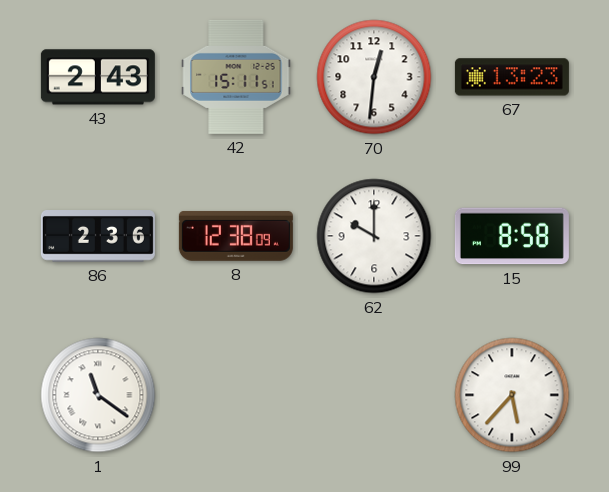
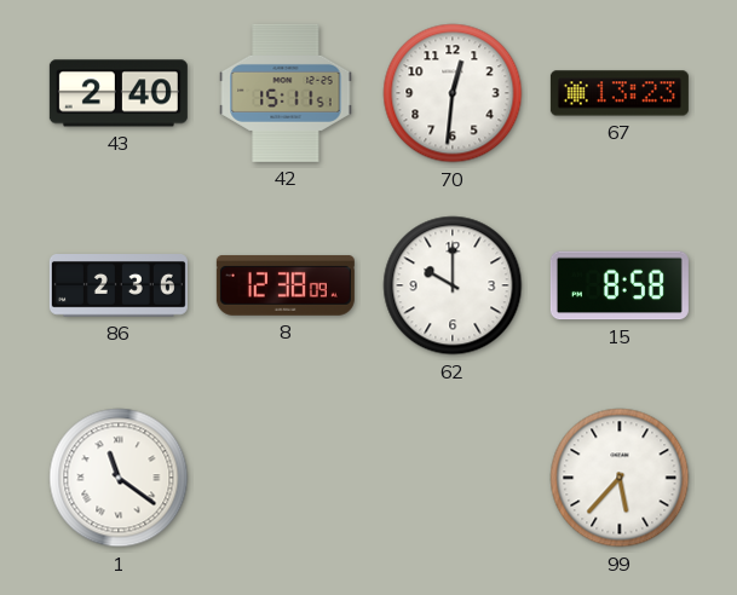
43: 2:43 -> 2:40 (119, 93)
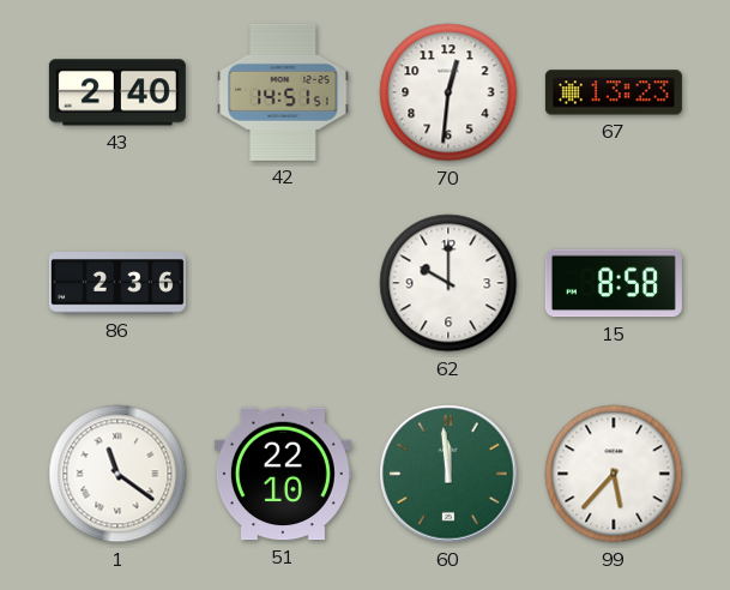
42: 15:11 -> 14:51 (283, 92)
8: 12:38 -> none (286, 285)
51: none -> 22:10 (283, 474)
60: none -> 11:59 (448, 474)
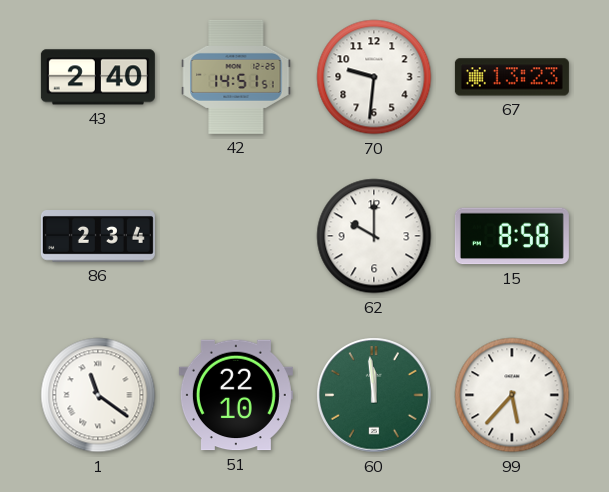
70: 12:31 -> 9:31 (374, 77)
86: 2:36 -> 2:34 (98, 237)
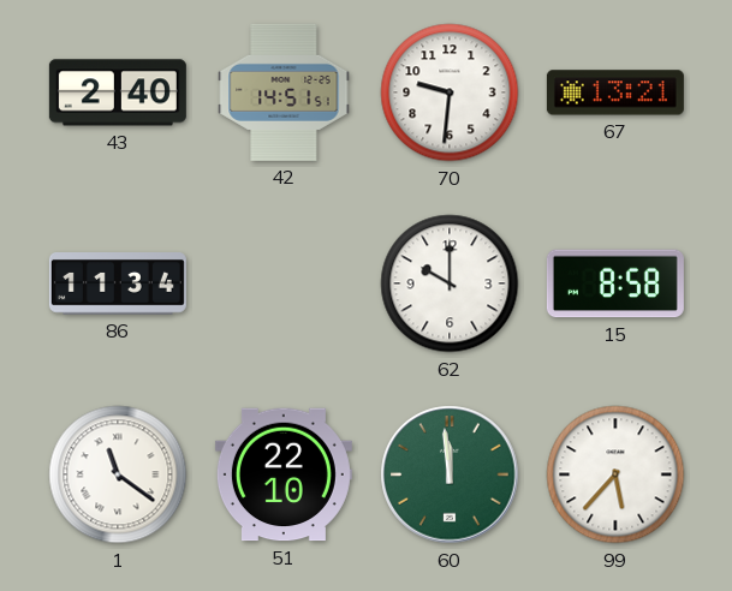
67: 13:23 -> 13:21 (615, 92)
86: 2:34 -> 11:34 (118, 285)
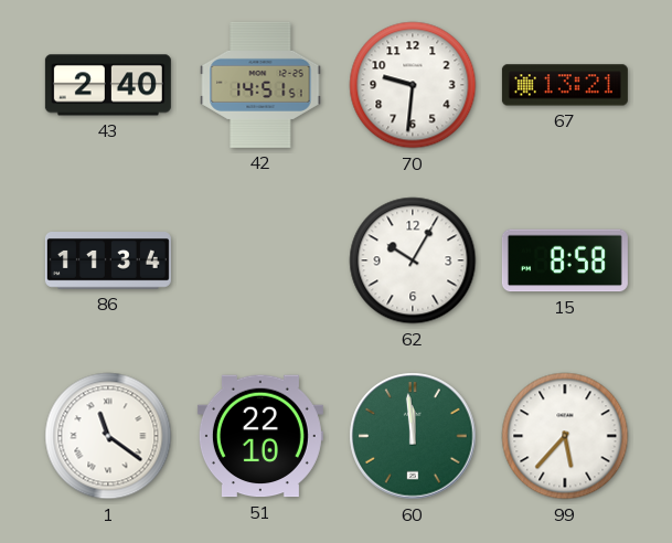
62: 10:00 -> 10:05 (413, 260)
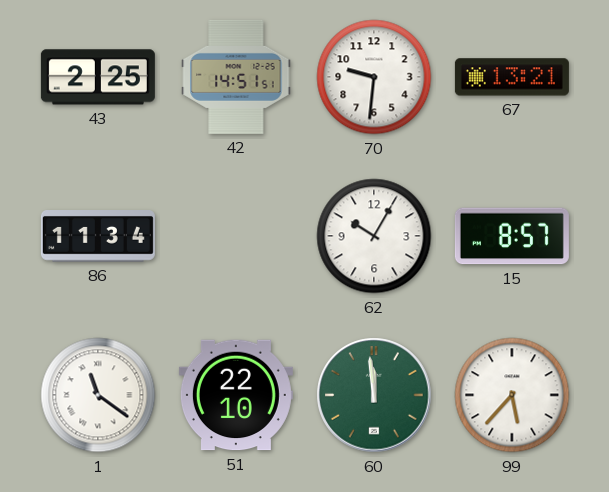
43: 2:40 -> 2:25 (98, 77)
15: 8:58 -> 8:57 (512, 236)
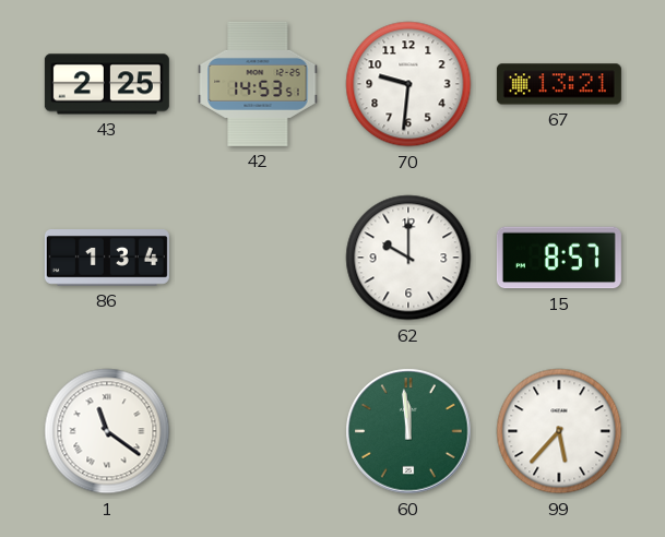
42: 14:51 -> 14:53 (258, 84)
86: 11:34 -> 1:34 (107, 259)
62: 10:05 -> 10:00 (408, 258)
51: 22:10 -> none (236, 395)
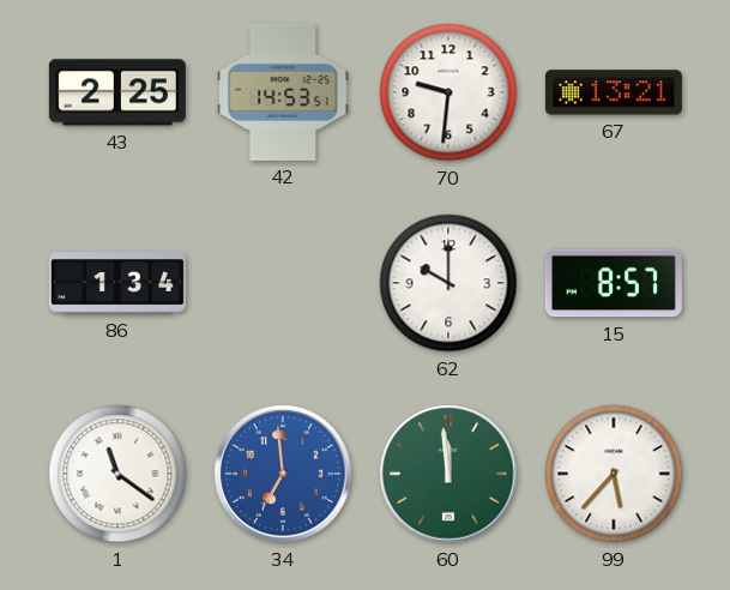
34: none -> 6:59 (283, 474)
